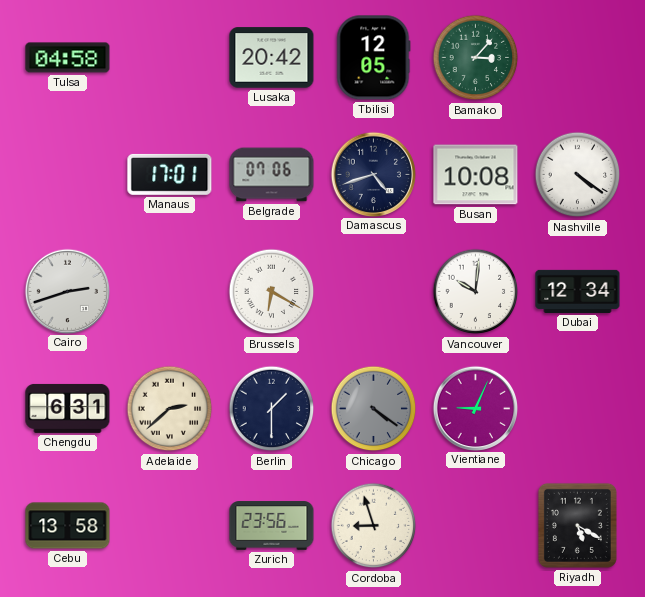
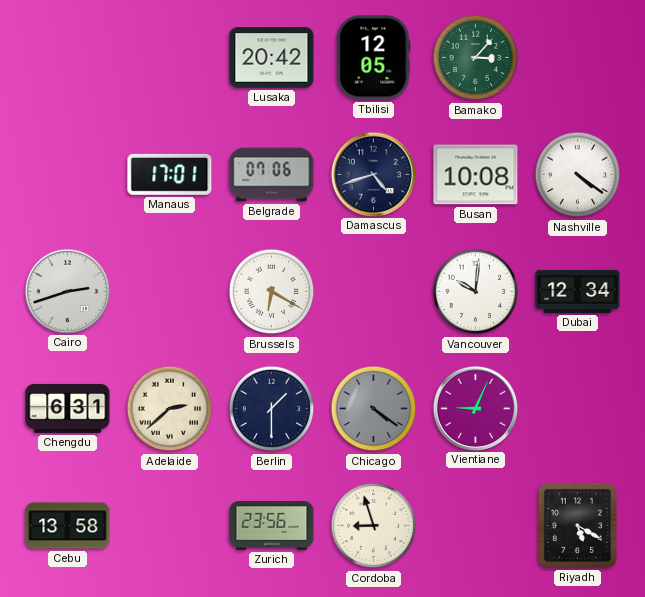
Tulsa: 04:58 -> none (68, 58)
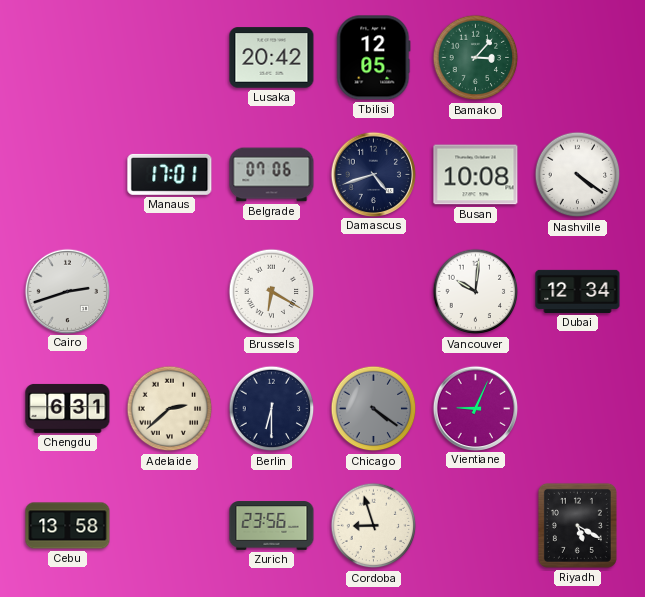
Berlin: 1:30 -> 6:30 (272, 409)
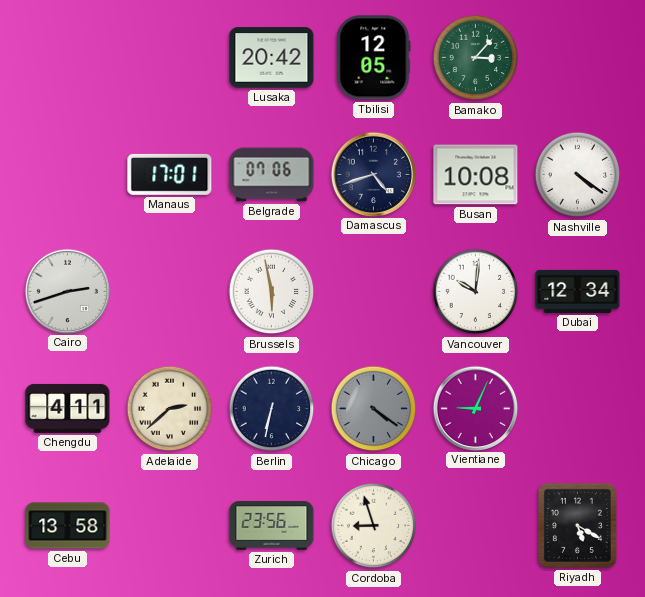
Brussels: 6:20 -> 5:58 (272, 292)
Chengdu: 6:31 -> 4:11 (68, 408)
Berlin: 6:30 -> 6:32 (272, 409)
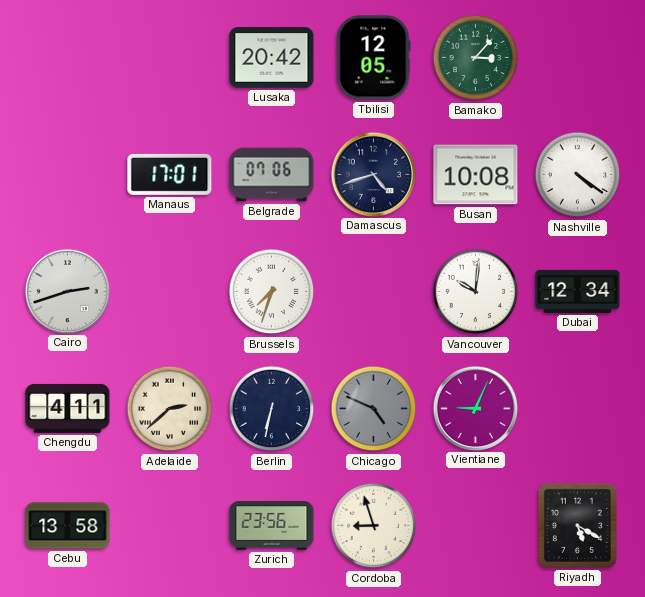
Brussels: 5:58 -> 7:33 (272, 292)
Chicago: 4:21 -> 4:49 (374, 409)
